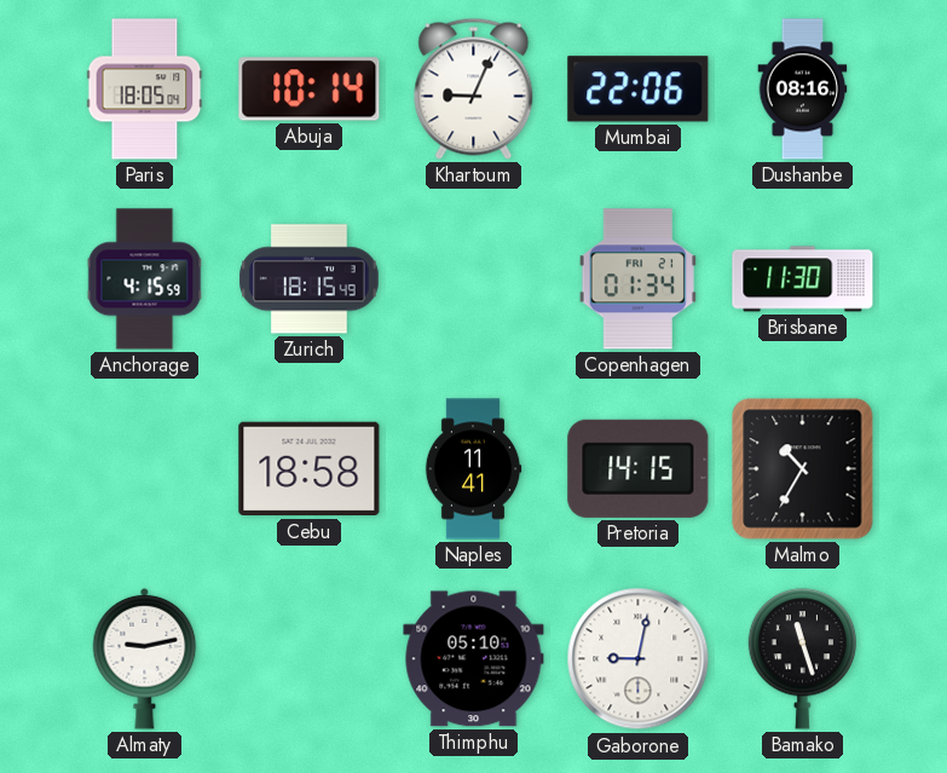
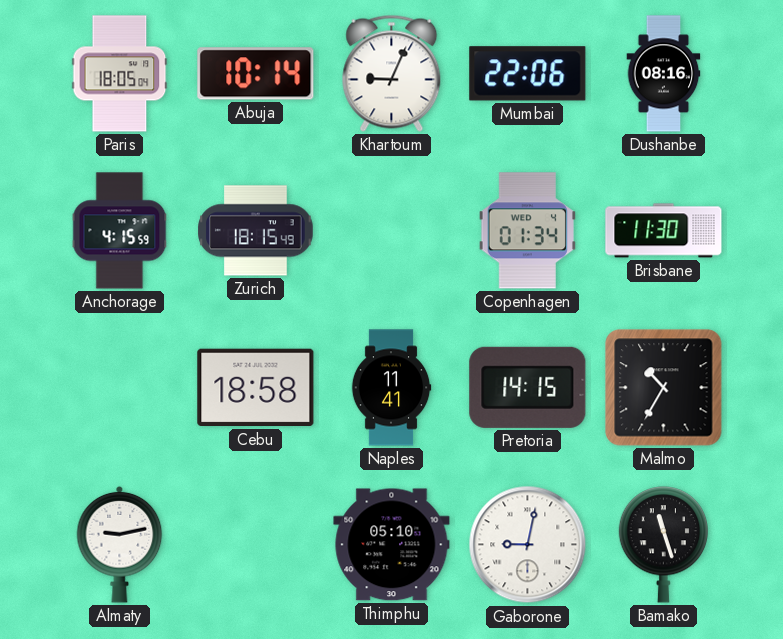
Copenhagen date: FRI 21 -> WED 4 (527, 231)
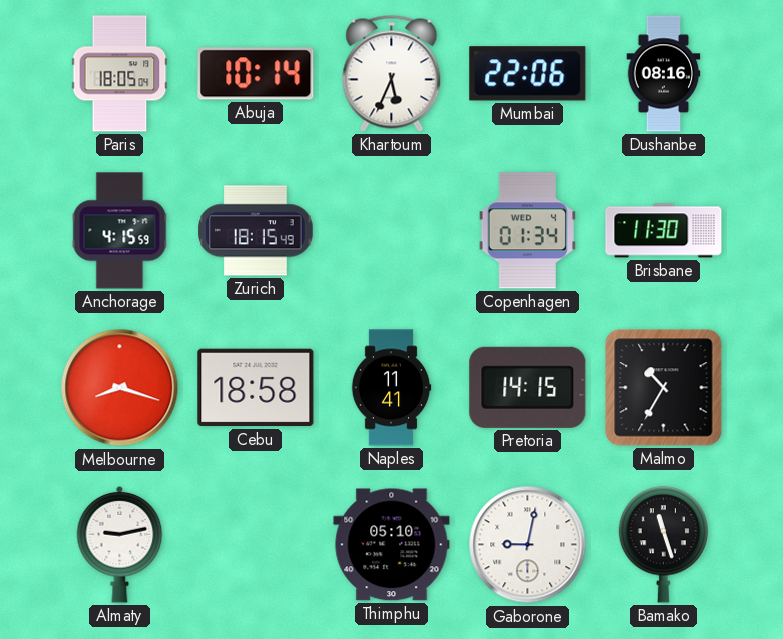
Khartoum: 9:04 -> 5:34 (392, 73)
Melbourne: none -> 8:18 (120, 388)
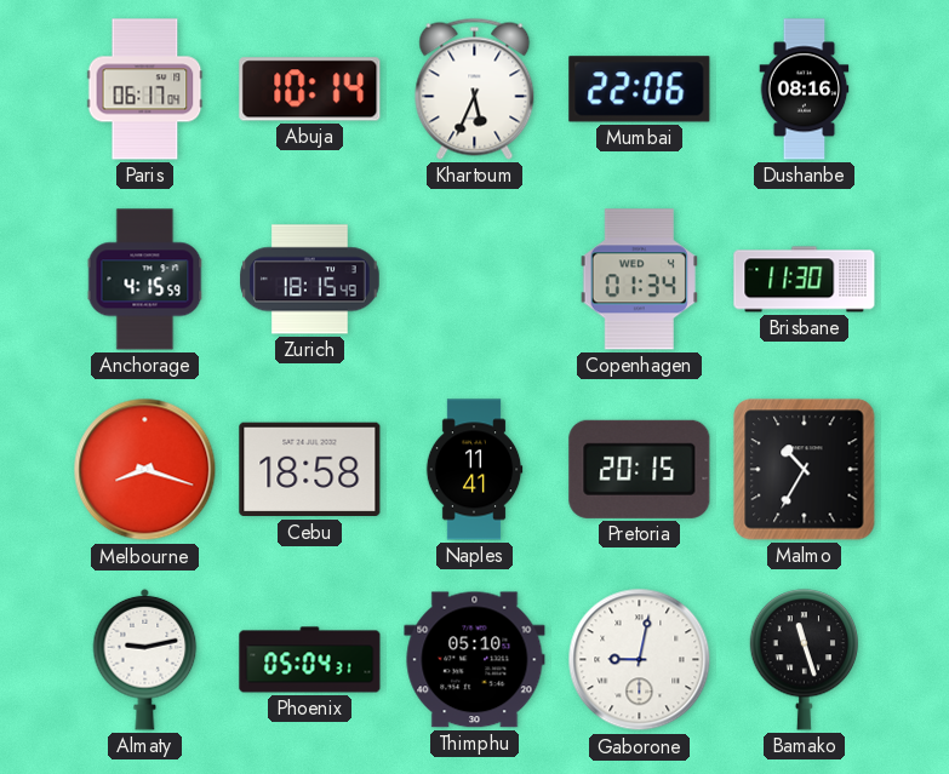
Paris: 18:05 -> 06:17 (145, 90)
Pretoria: 14:15 -> 20:15 (640, 469)
Phoenix: none -> 05:04 (310, 660)
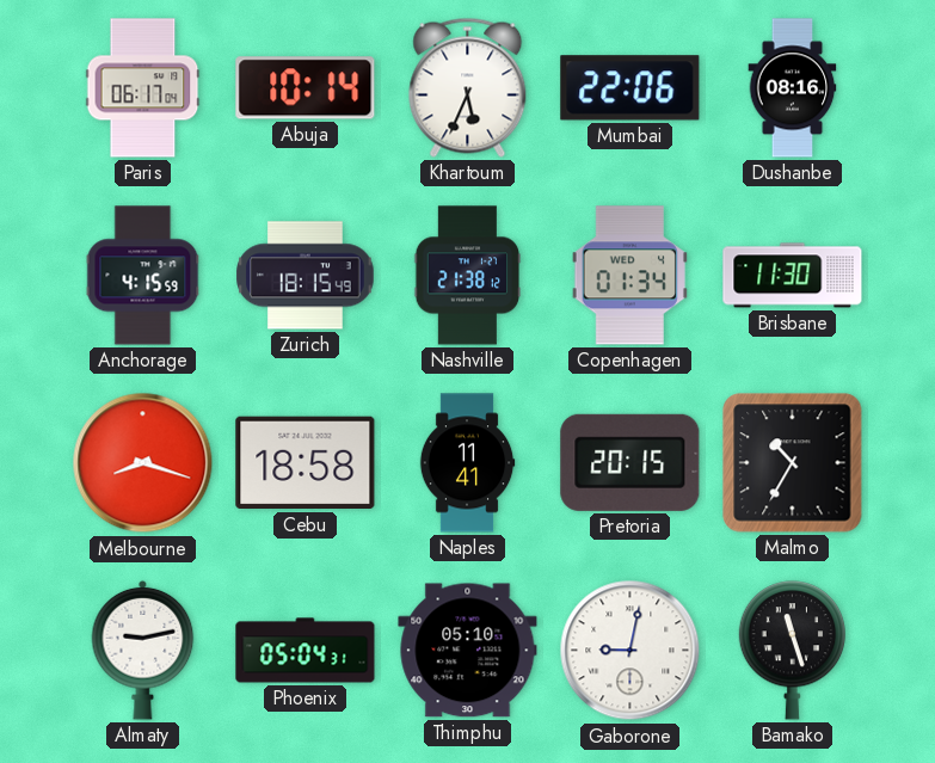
Nashville: none -> 21:38 (468, 276)
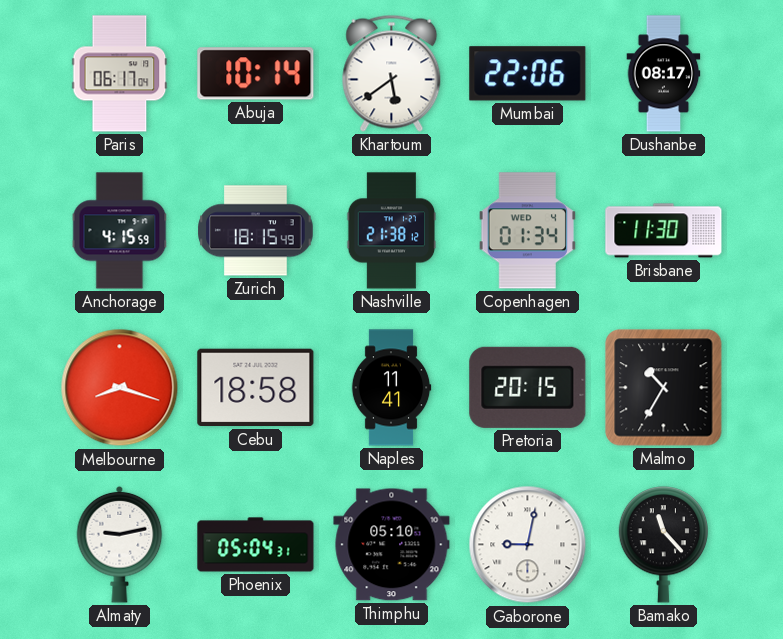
Khartoum: 5:34 -> 5:39 (392, 73)
Dushanbe: 08:16 -> 08:17 (664, 74)
Bamako: 11:27 -> 11:23 (663, 545)
